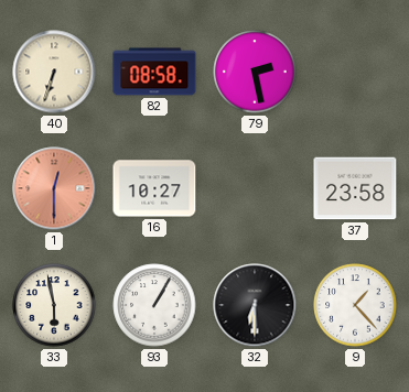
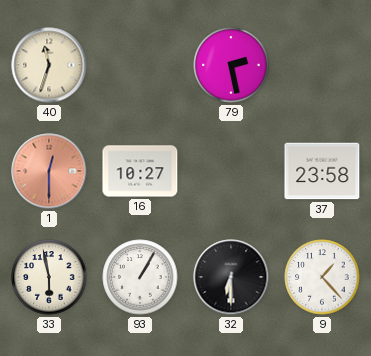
40: 6:33 -> 11:33 (49, 65)
82: 08:58 -> none (154, 72)
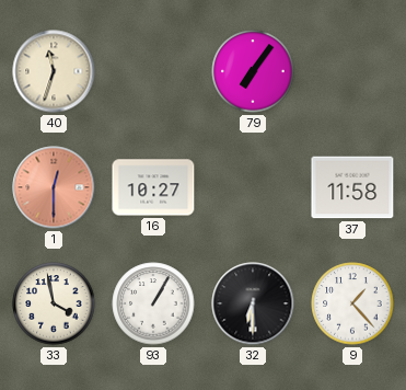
79: 2:28 -> 7:06 (253, 71)
37: 23:58 -> 11:58 (352, 187)
33: 5:58 -> 3:58 (54, 303)
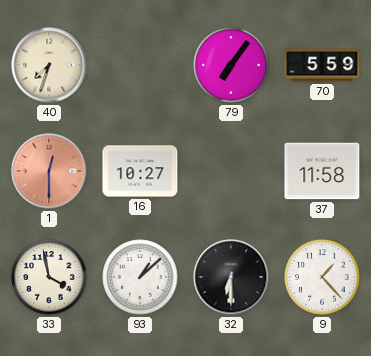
40: 11:33 -> 7:33 (49, 65)
70: none -> 5:59 (322, 65)
93: 1:05 -> 1:08 (140, 277)
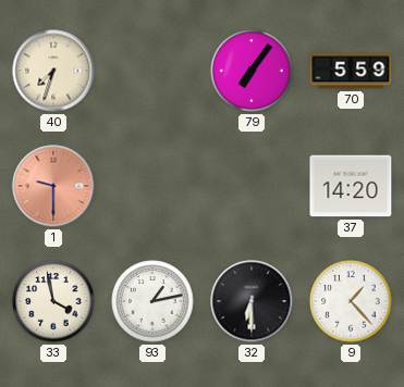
1: 12:30 -> 9:30 (53, 186)
16: 10:27 -> none (140, 171)
37: 11:58 -> 14:20 (351, 186)
93: 1:08 -> 1:13 (152, 301)
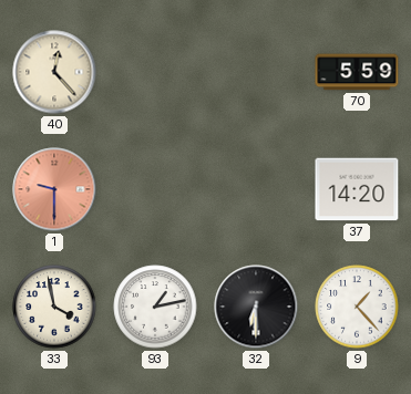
40: 7:33 -> 12:23 (54, 72)
79: 7:06 -> none (252, 71)
